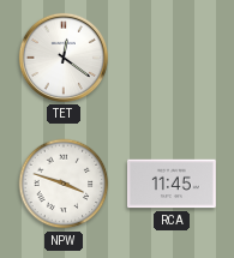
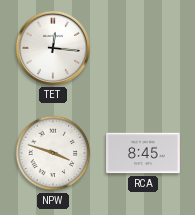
TET: 12:21 -> 12:16 (53, 48)
RCA: 11:45 -> 8:45 (144, 153)
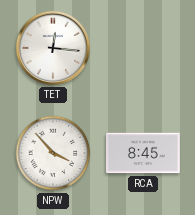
NPW: 3:48 -> 3:53 (53, 153)
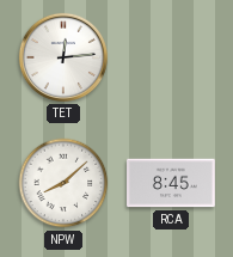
TET: 12:16 -> 12:14 (63, 57)
NPW: 3:53 -> 8:08 (63, 183)
